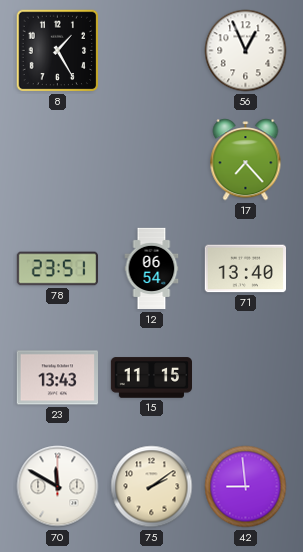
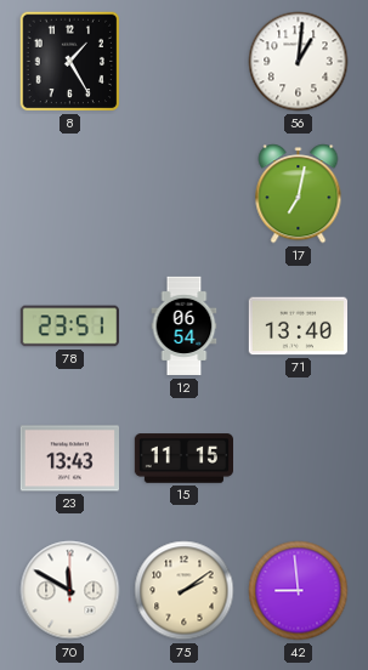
56: 12:56 -> 1:01 (299, 62)
17: 7:23 -> 7:02 (299, 194)
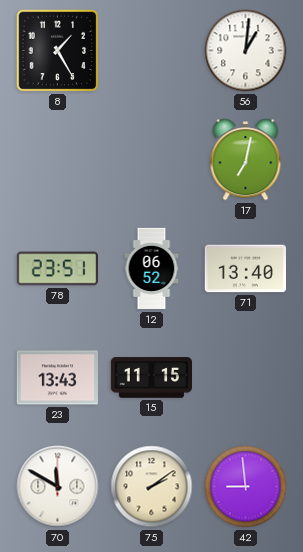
12: 06:54 -> 06:52 (152, 269)
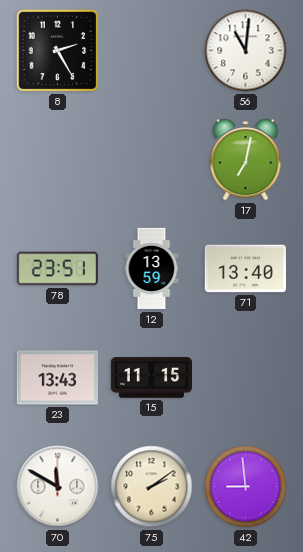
8: 1:25 -> 2:25 (58, 51)
56: 1:01 -> 11:01 (246, 51)
12: 06:52 -> 13:59 (152, 269)
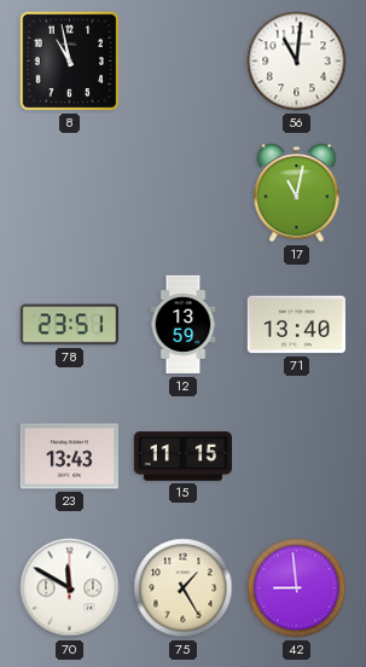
8: 2:25 -> 10:58 (70, 62)
17: 7:02 -> 11:02 (297, 193)
75: 2:09 -> 1:25 (184, 588)
